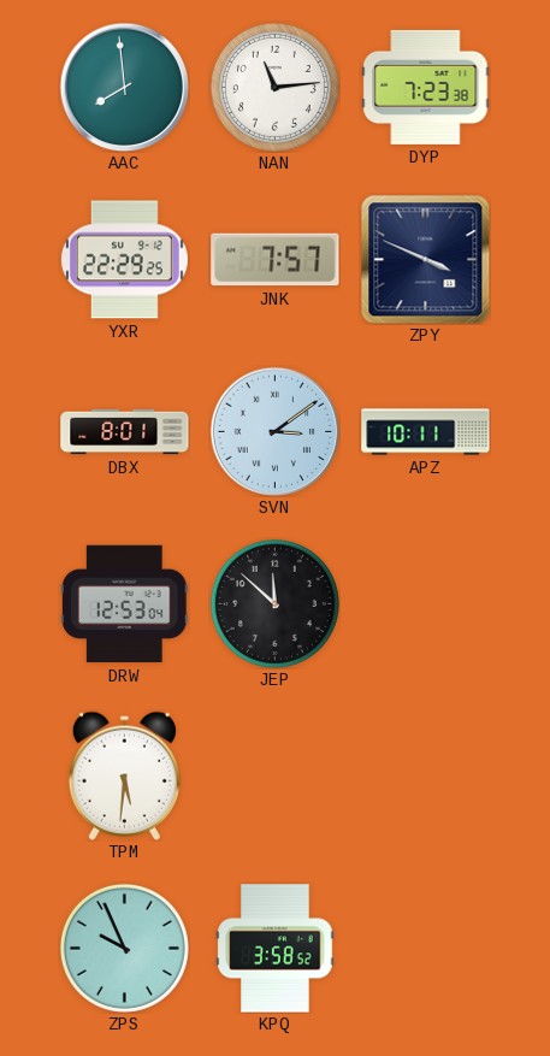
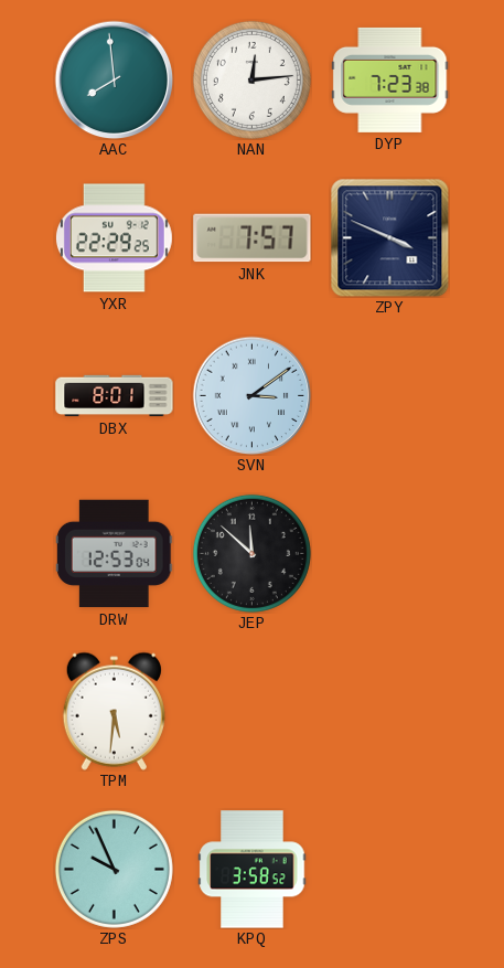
NAN: 11:14 -> 12:14 (251, 79)
APZ: 10:11 -> none (426, 432)
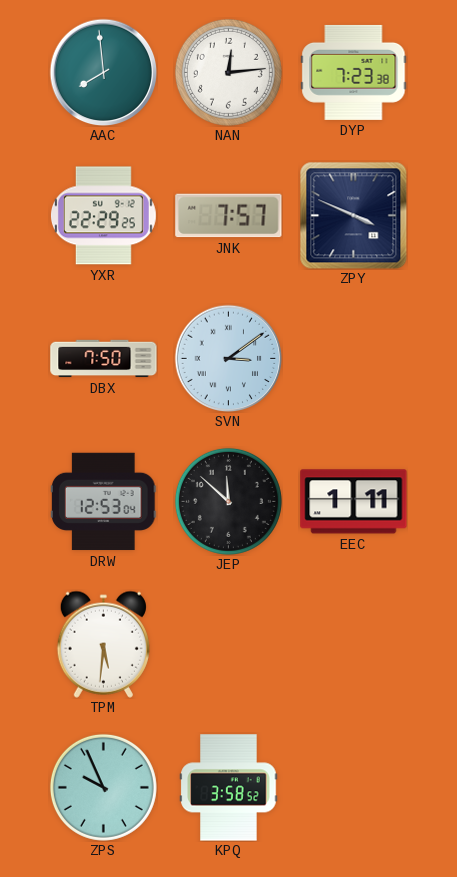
DBX: 8:01 -> 7:50 (104, 359)
EEC: none -> 1:11 (354, 502)
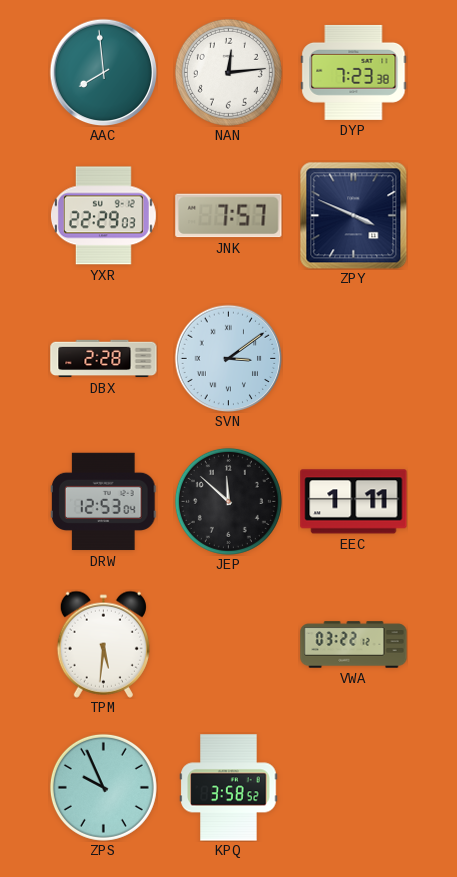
YXR: 22:29:25 -> 22:29:03 (103, 216)
DBX: 7:50 -> 2:28 (104, 359)
VWA: none -> 03:22 (354, 645)
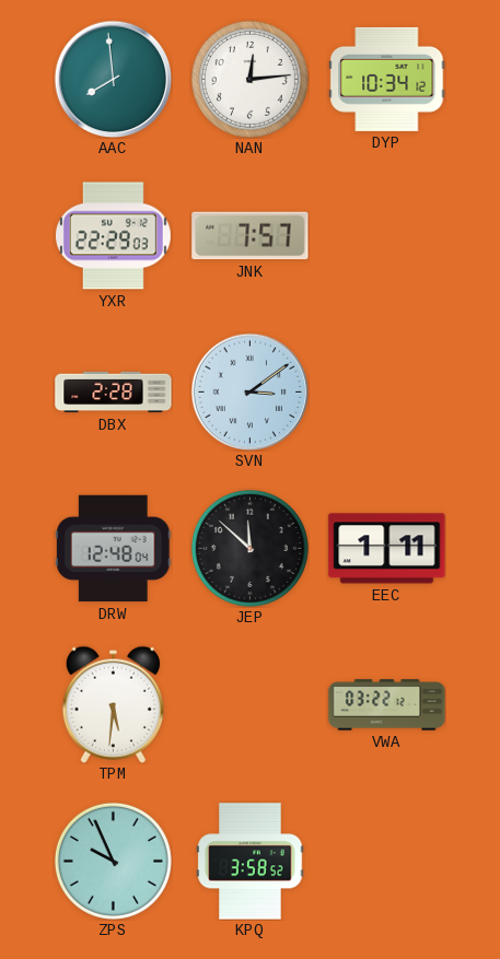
DYP: 7:23 -> 10:34 (387, 79)
ZPY: 3:49 -> none (353, 215)
DRW: 12:53 -> 12:48 (114, 549)
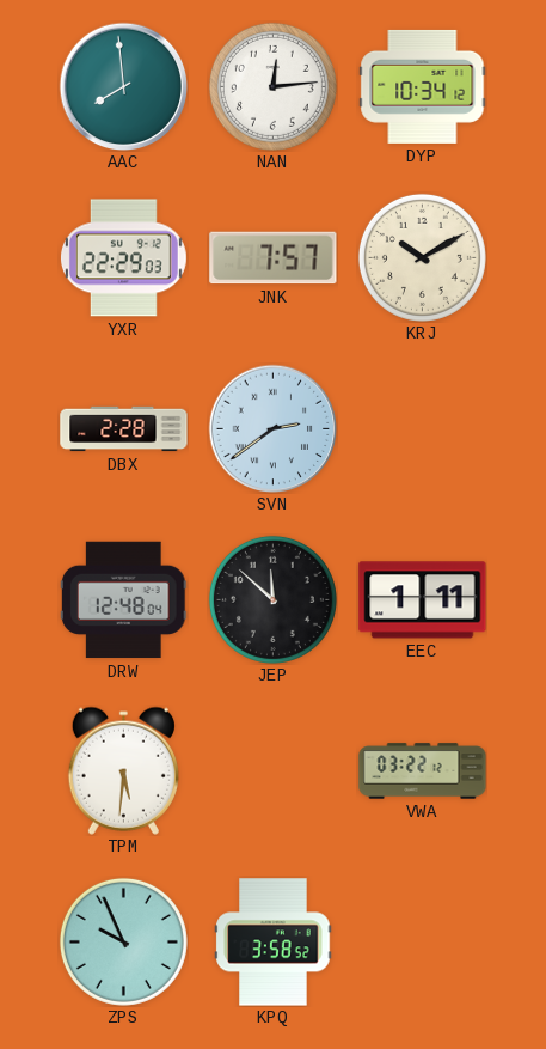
KRJ: none -> 10:10 (422, 257)
SVN: 3:09 -> 2:39 (272, 428)
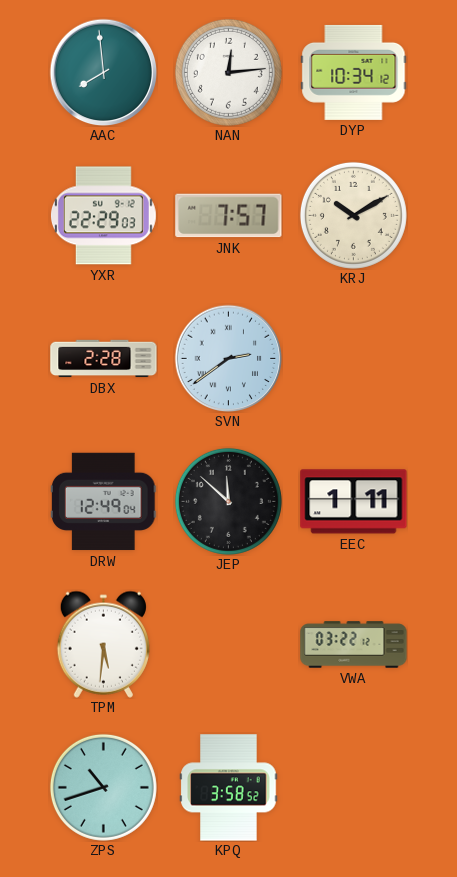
DRW: 12:48 -> 12:49 (104, 502)
ZPS: 9:56 -> 10:42 (103, 787)
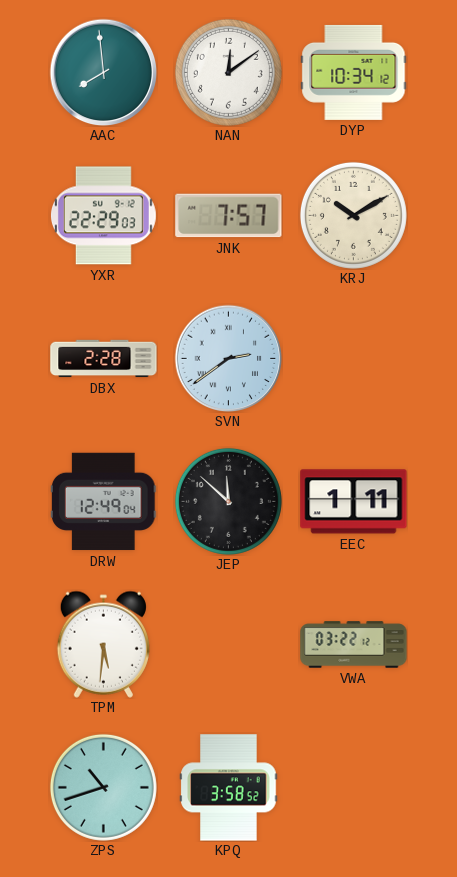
NAN: 12:14 -> 12:09 (228, 72)
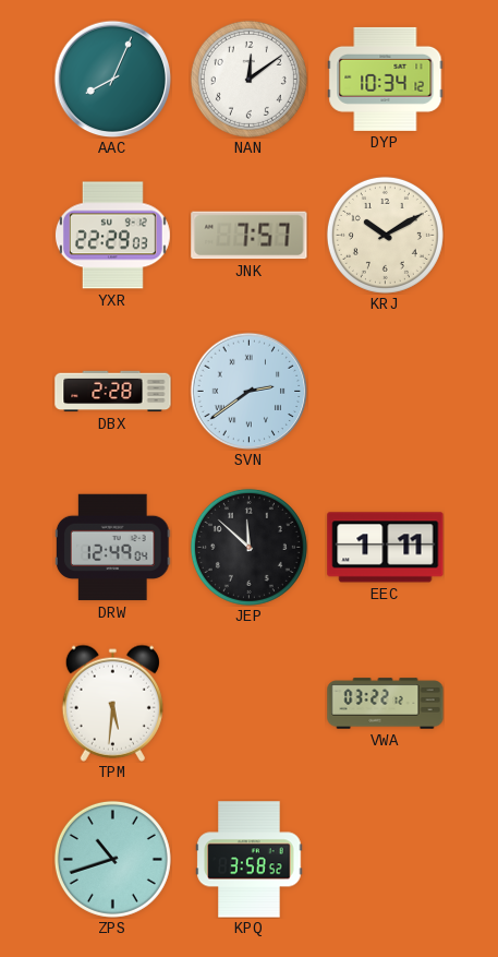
AAC: 7:59 -> 8:04 (112, 79)
